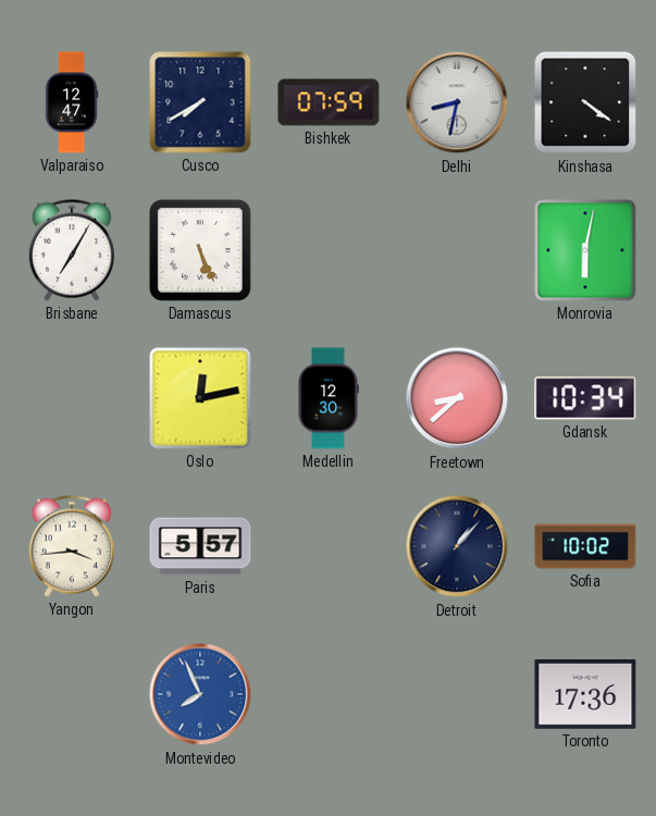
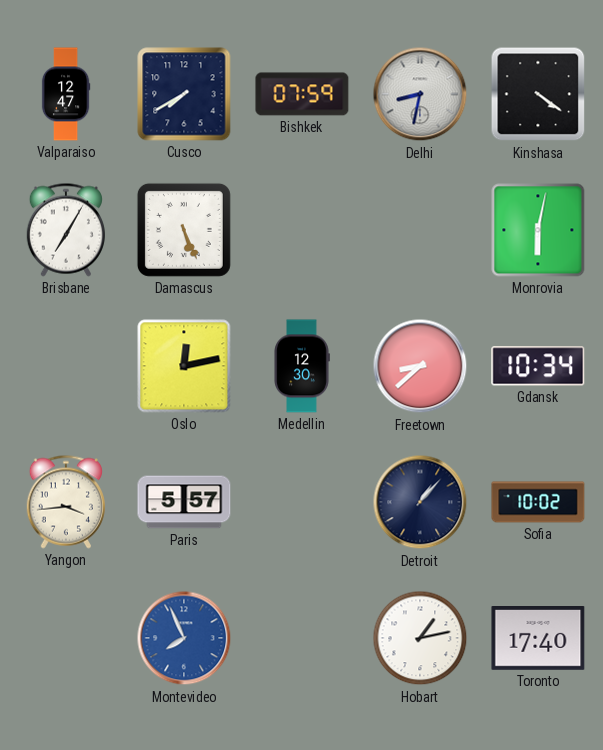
Hobart: none -> 1:13 (420, 638)
Toronto: 17:36 -> 17:40 (538, 639)
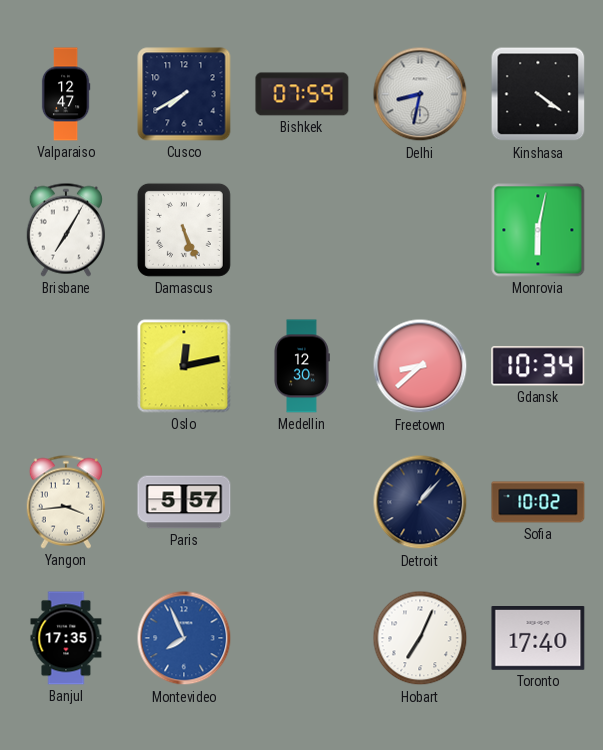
Banjul: none -> 17:35 (66, 638)
Hobart: 1:13 -> 7:04 (420, 638)
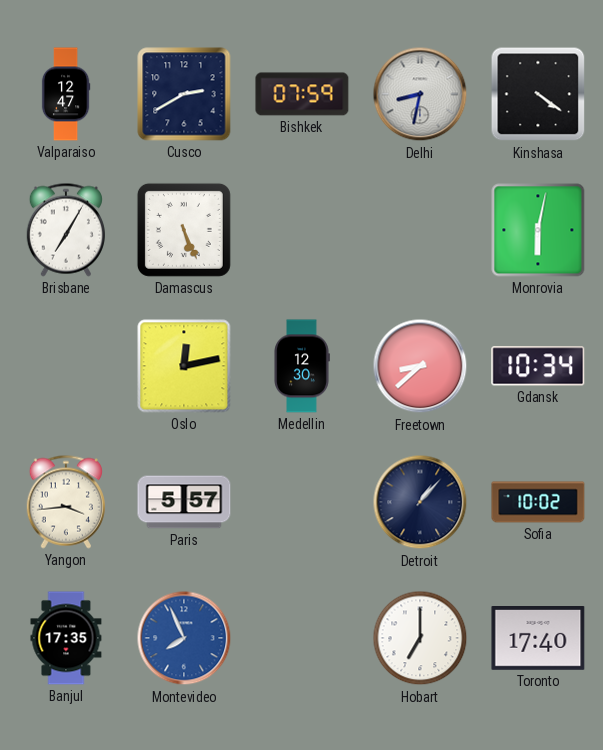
Cusco: 7:40 -> 2:40 (184, 94)
Hobart: 7:04 -> 7:00 (420, 638)
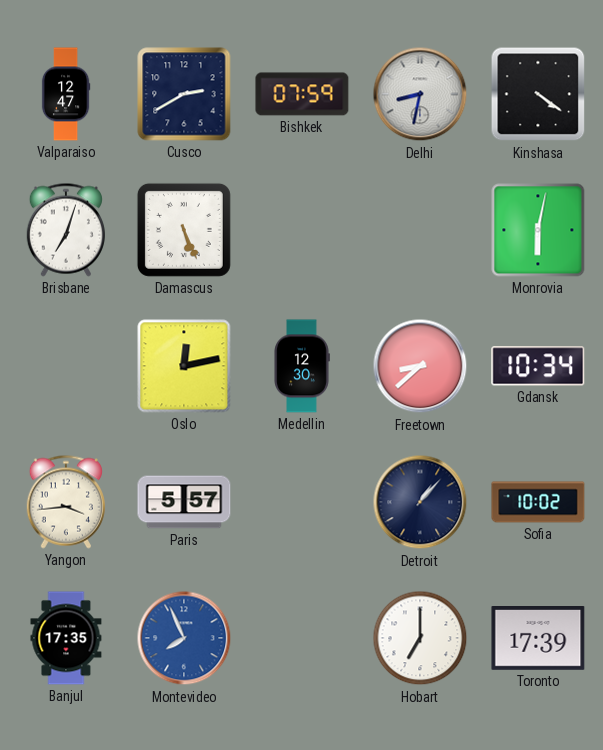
Brisbane: 7:05 -> 7:03 (66, 230)
Toronto: 17:40 -> 17:39 (538, 639)
